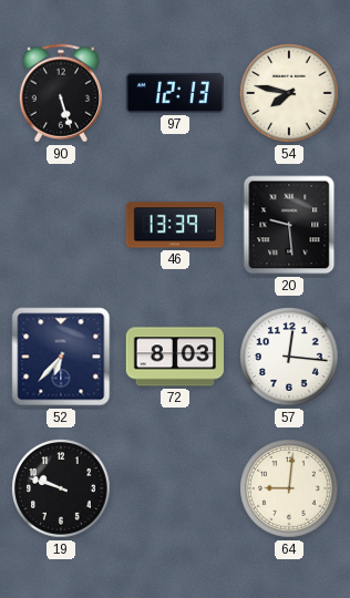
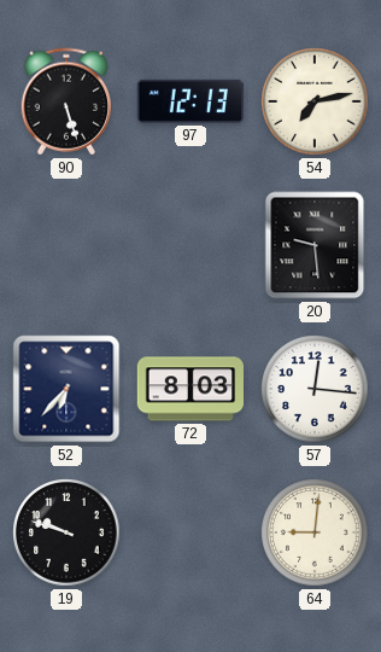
54: 7:47 -> 7:13 (315, 101)
46: 13:39 -> none (174, 225)
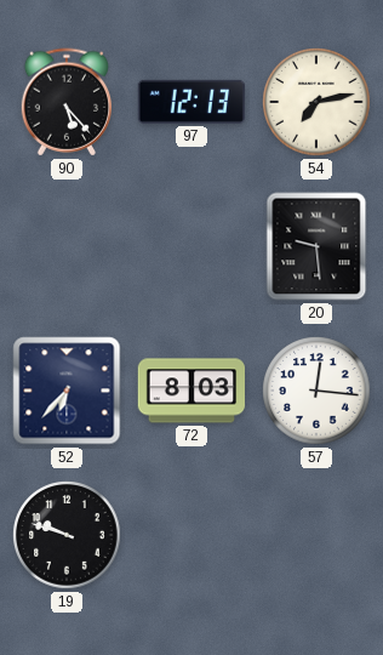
90: 5:27 -> 5:23 (65, 102)
64: 9:01 -> none (315, 532)
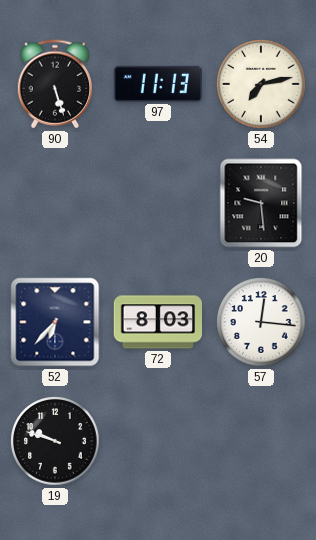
90: 5:23 -> 5:27 (54, 84)
97: 12:13 -> 11:13 (157, 84)
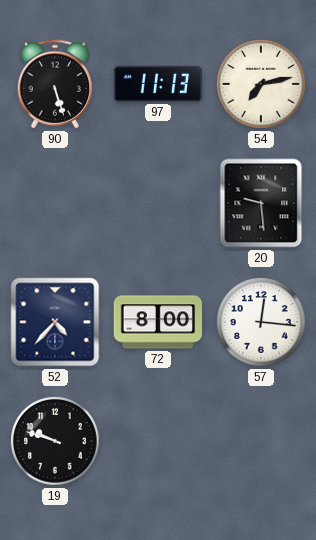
52: 6:37 -> 4:37 (55, 322)
72: 8:03 -> 8:00 (157, 322)
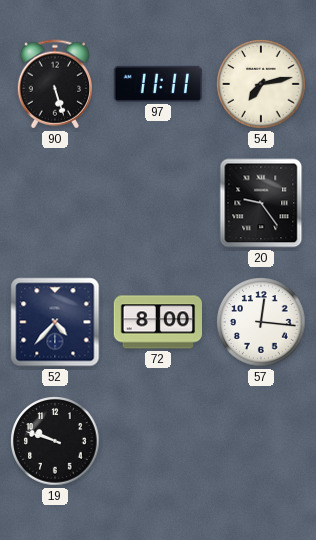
97: 11:13 -> 11:11 (157, 84)
20: 9:29 -> 9:24 (261, 203)
